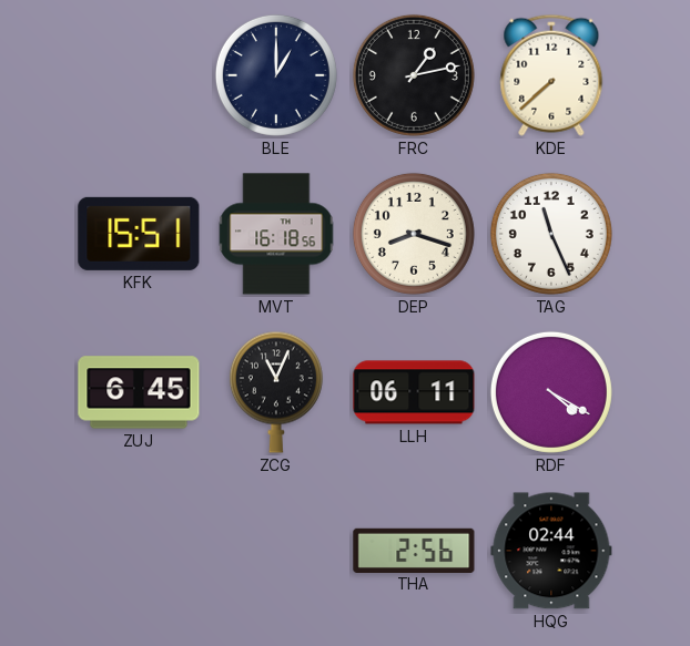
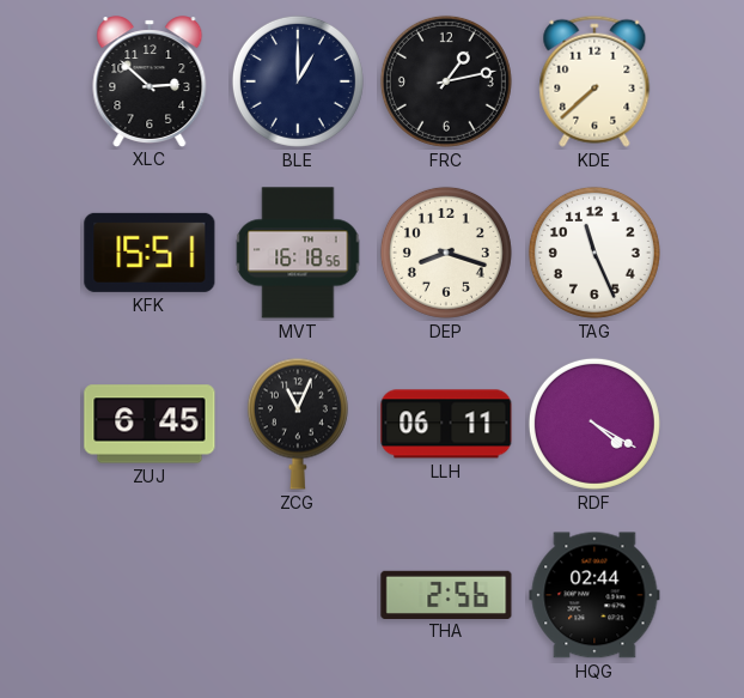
XLC: none -> 2:52 (150, 81)
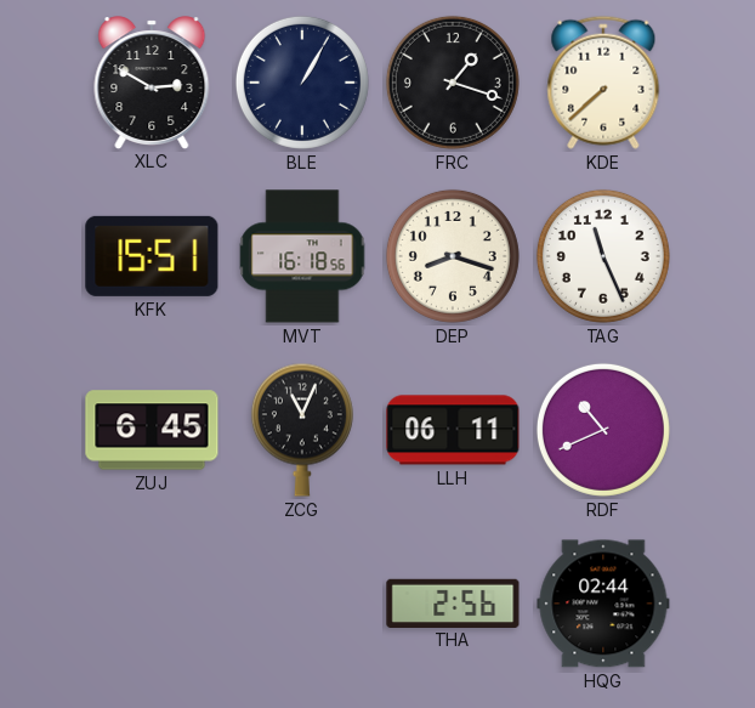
XLC: 2:52 -> 2:50 (152, 83)
BLE: 1:00 -> 1:05 (302, 83)
FRC: 1:13 -> 1:18 (453, 83)
RDF: 4:20 -> 10:41 (603, 430)
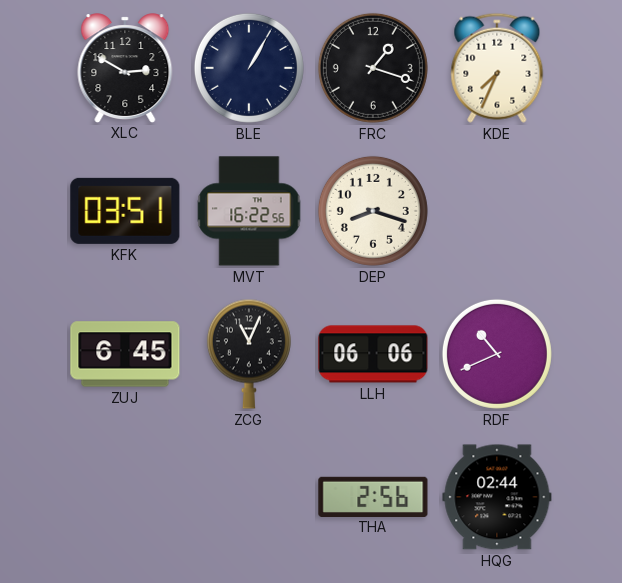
KDE: 7:38 -> 7:34 (497, 68)
KFK: 15:51 -> 03:51 (125, 211)
MVT: 16:18 -> 16:22 (249, 211)
TAG: 11:26 -> none (603, 256)
LLH: 06:11 -> 06:06 (373, 354)
